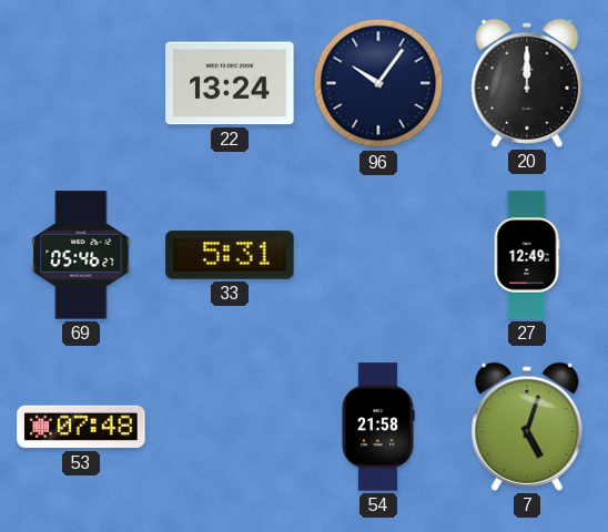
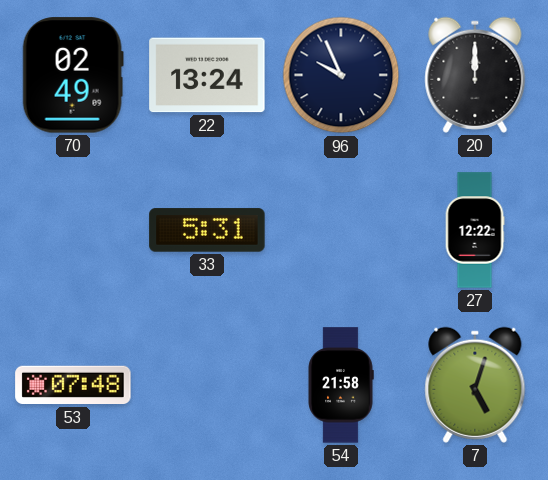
70: none -> 02:49 (73, 75)
96: 10:06 -> 9:56 (341, 75)
69: 05:46 -> none (81, 255)
27: 12:49 -> 12:22 (475, 230)
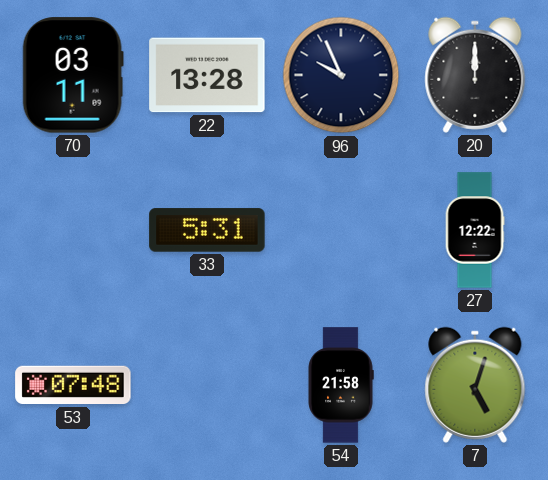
70: 02:49 -> 03:11 (73, 75)
22: 13:24 -> 13:28 (207, 75)
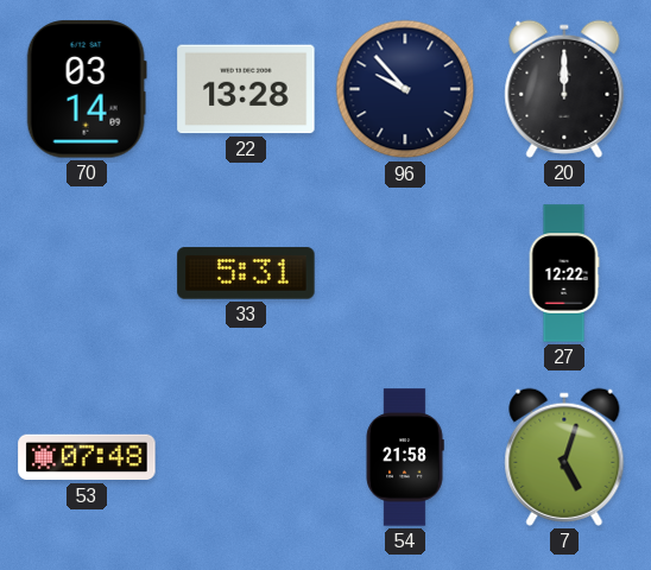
70: 03:11 -> 03:14 (87, 89)
96: 9:56 -> 9:53 (405, 89)
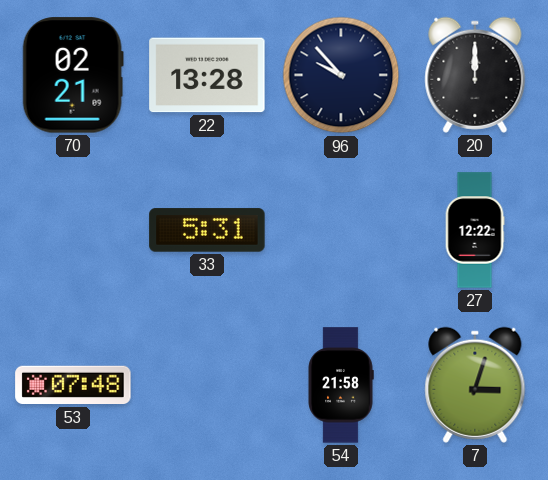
70: 03:14 -> 02:21 (73, 75)
7: 5:03 -> 3:03 (475, 385)
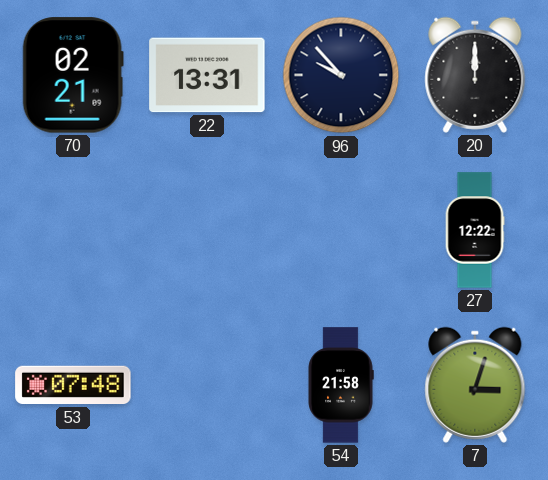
22: 13:28 -> 13:31 (207, 75)
33: 5:31 -> none (207, 230)
